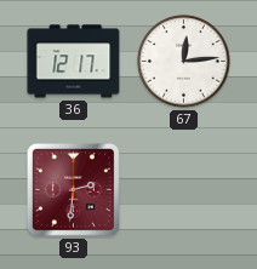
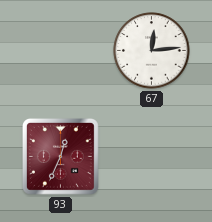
36: 12:17 -> none (74, 62)
93: 2:31 -> 12:34 (60, 156)
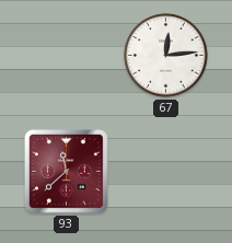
93: 12:34 -> 11:38 (66, 171)
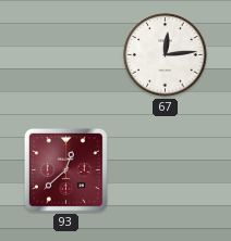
93: 11:38 -> 12:38 (65, 169)
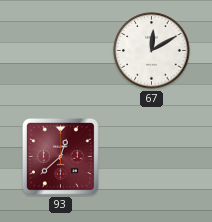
67: 12:14 -> 12:10 (152, 51)
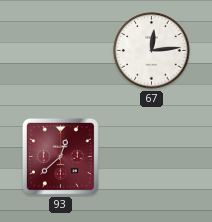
67: 12:10 -> 12:14 (152, 51)
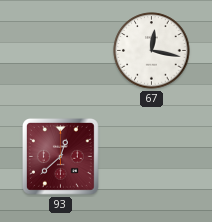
67: 12:14 -> 12:17 (152, 51)
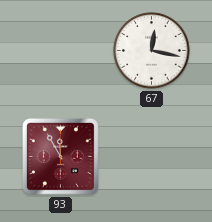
93: 12:38 -> 11:55 (60, 156)
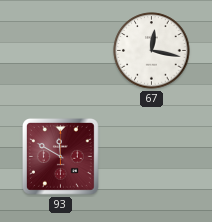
93: 11:55 -> 11:50 (60, 156)
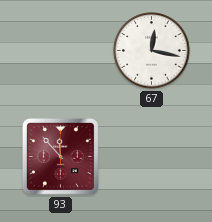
93: 11:50 -> 11:53 (60, 156)
